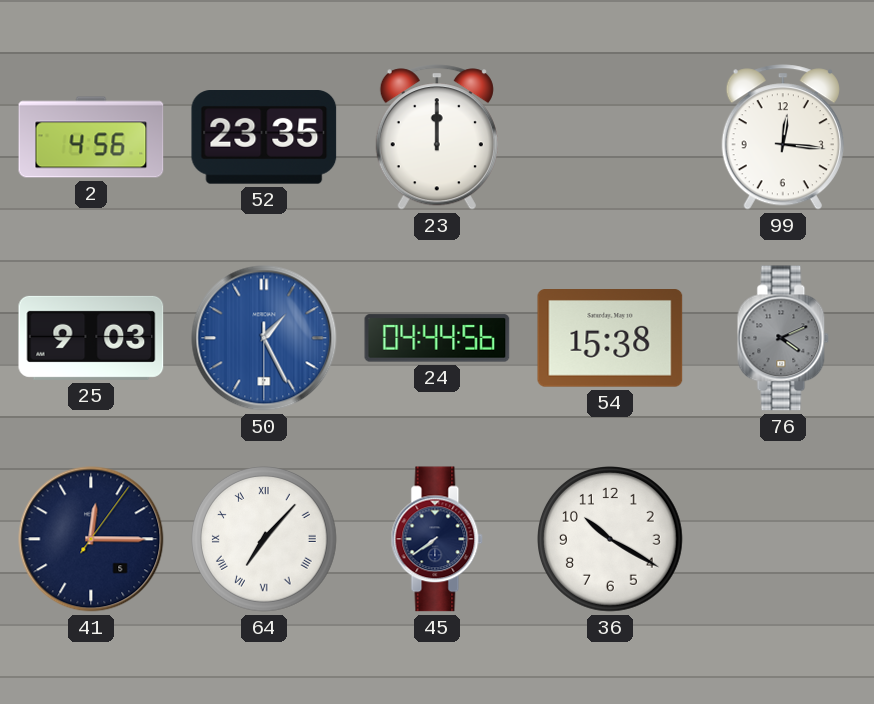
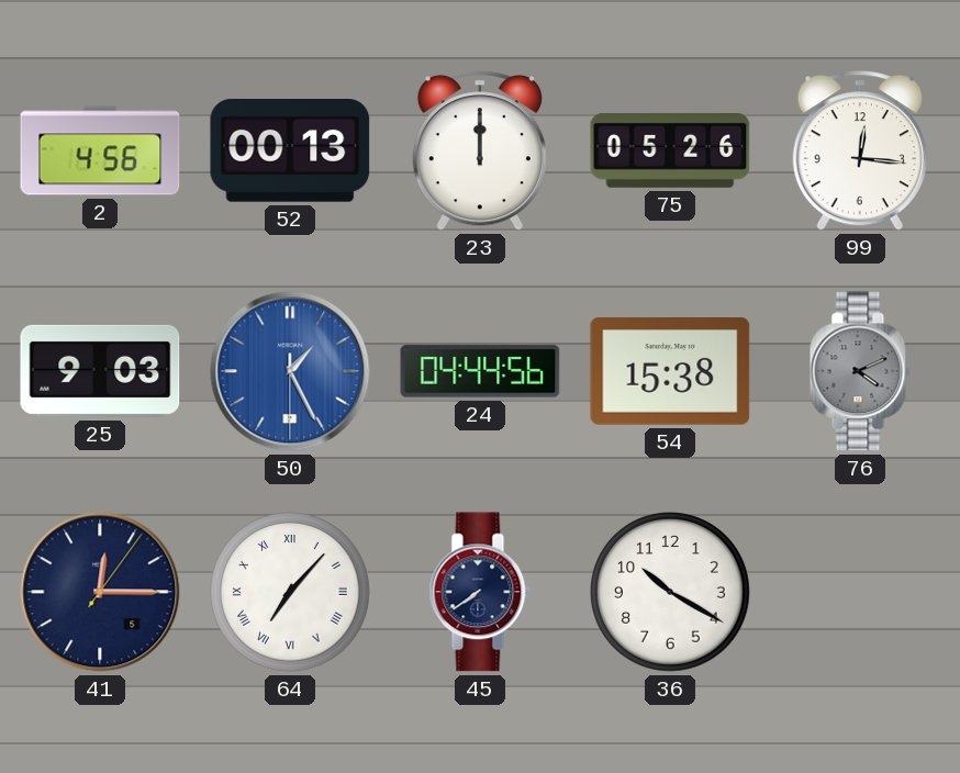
52: 23:35 -> 00:13 (290, 152)
75: none -> 05:26 (670, 150)
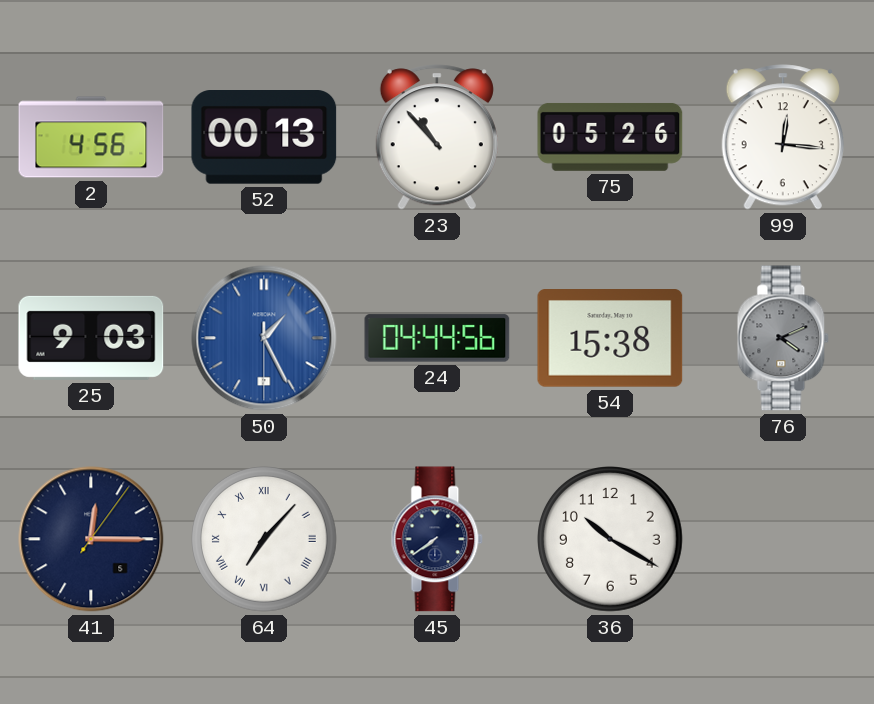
23: 12:00 -> 10:53 (437, 137)
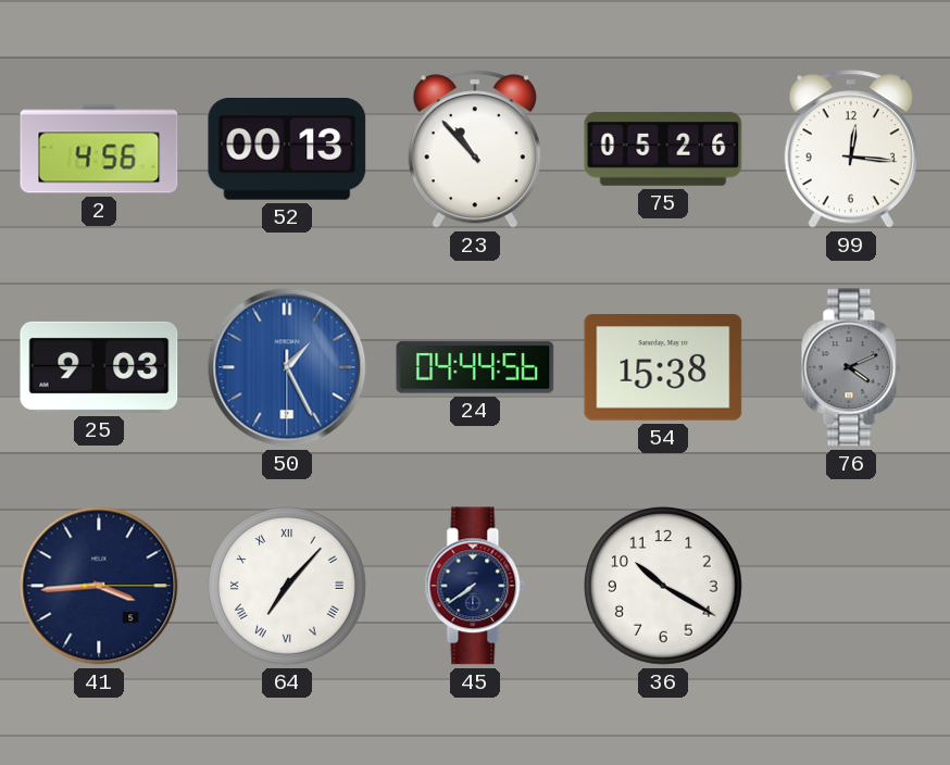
41: 12:15 -> 3:44 (99, 586)
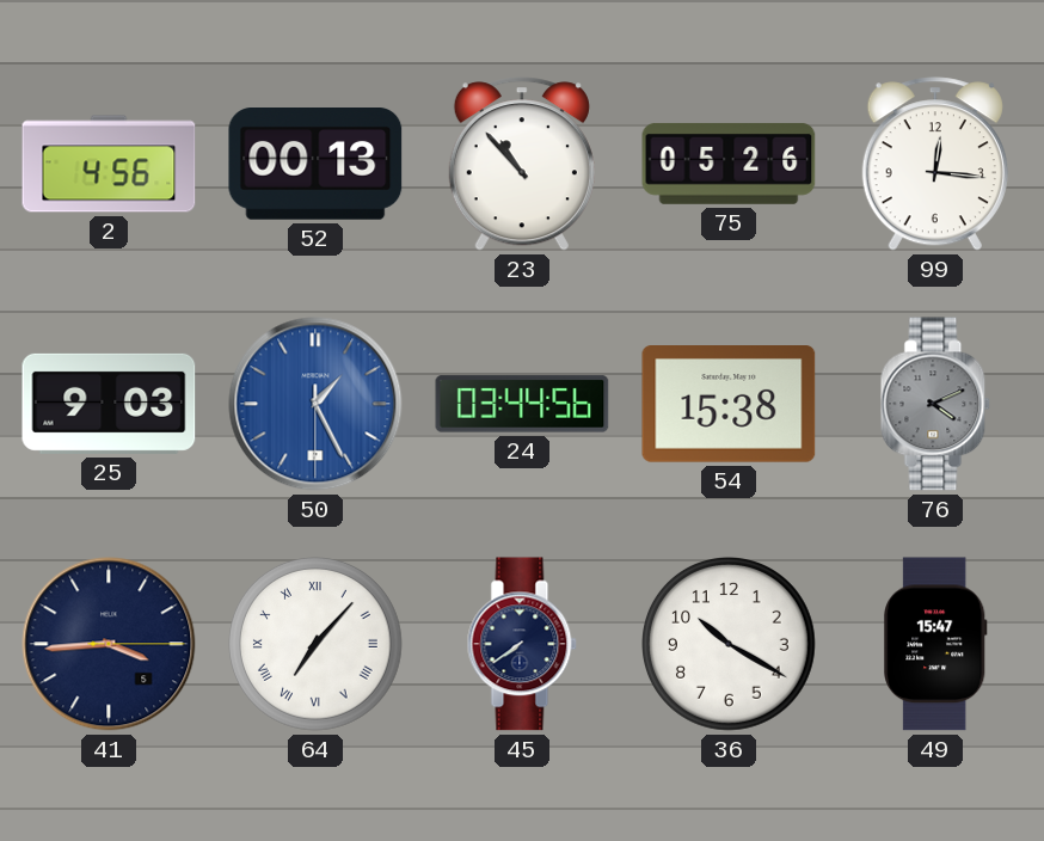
24: 04:44 -> 03:44 (522, 404)
49: none -> 15:47 (936, 644)
